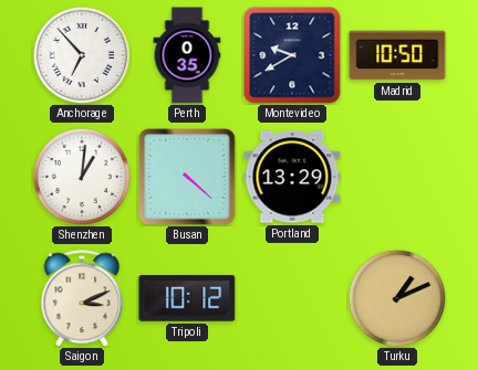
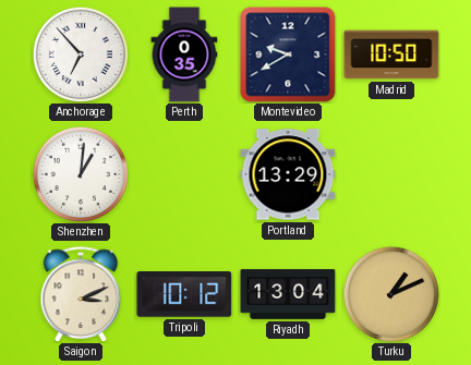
Busan: 4:22 -> none (187, 177)
Riyadh: none -> 13:04 (288, 294)
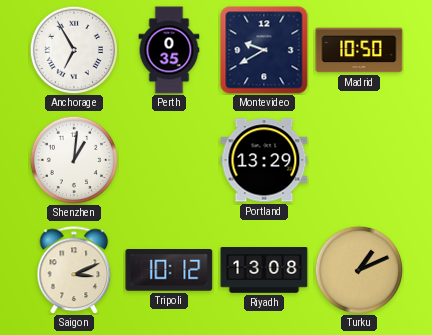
Anchorage: 6:53 -> 6:55 (73, 49)
Riyadh: 13:04 -> 13:08 (264, 270)
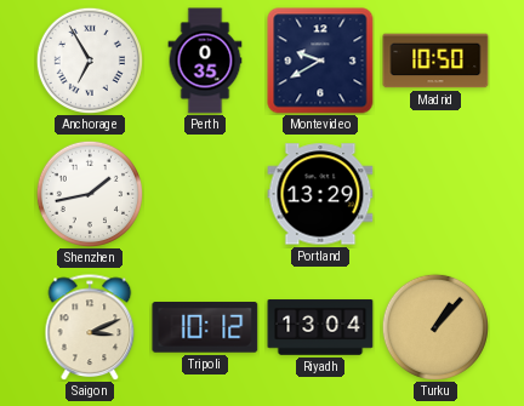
Shenzhen: 1:01 -> 1:43 (89, 193)
Riyadh: 13:08 -> 13:04 (320, 327)
Turku: 1:11 -> 1:07 (434, 326)
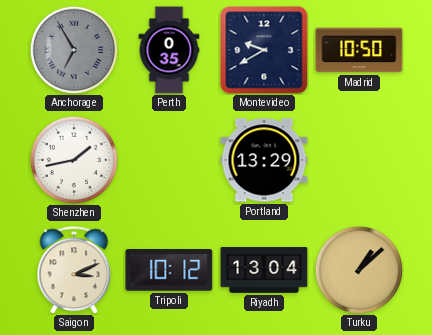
Anchorage dial: white -> grey (73, 49)
Turku: 1:07 -> 1:08 (358, 269)
